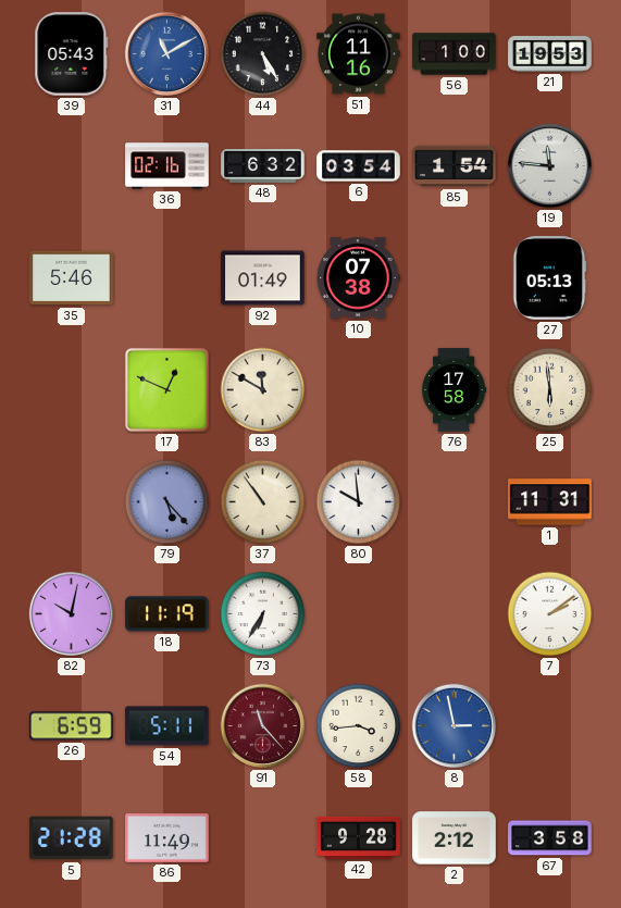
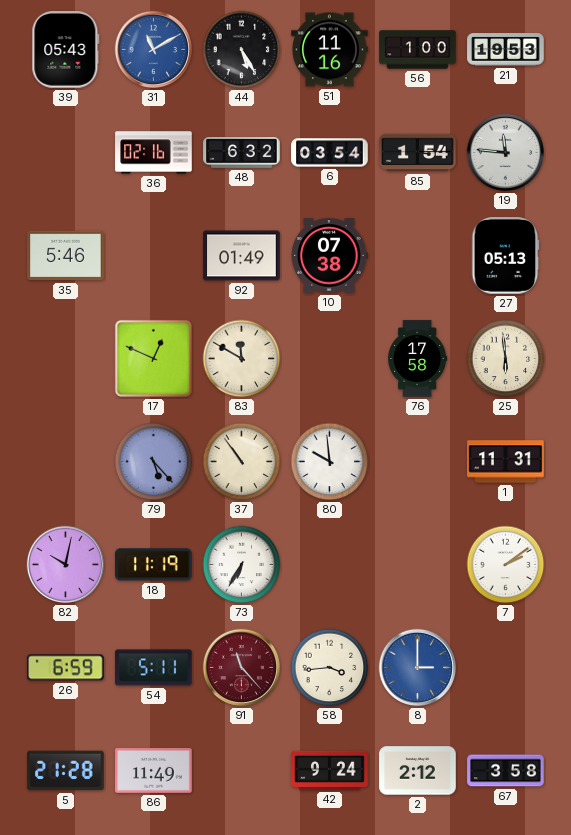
8: 2:58 -> 3:00 (418, 668)
42: 9:28 -> 9:24 (330, 770)
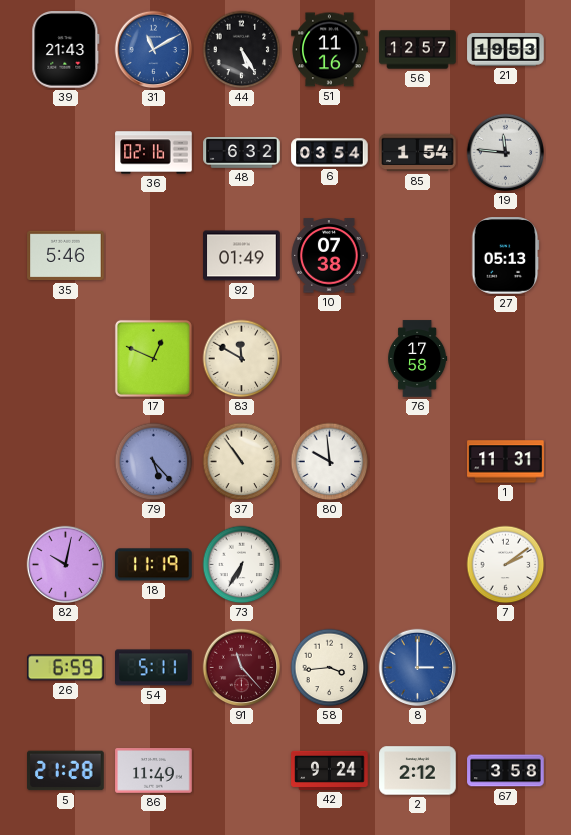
39: 05:43 -> 21:43 (66, 50)
56: 1:00 -> 12:57 (418, 50)
25: 5:59 -> none (506, 359)
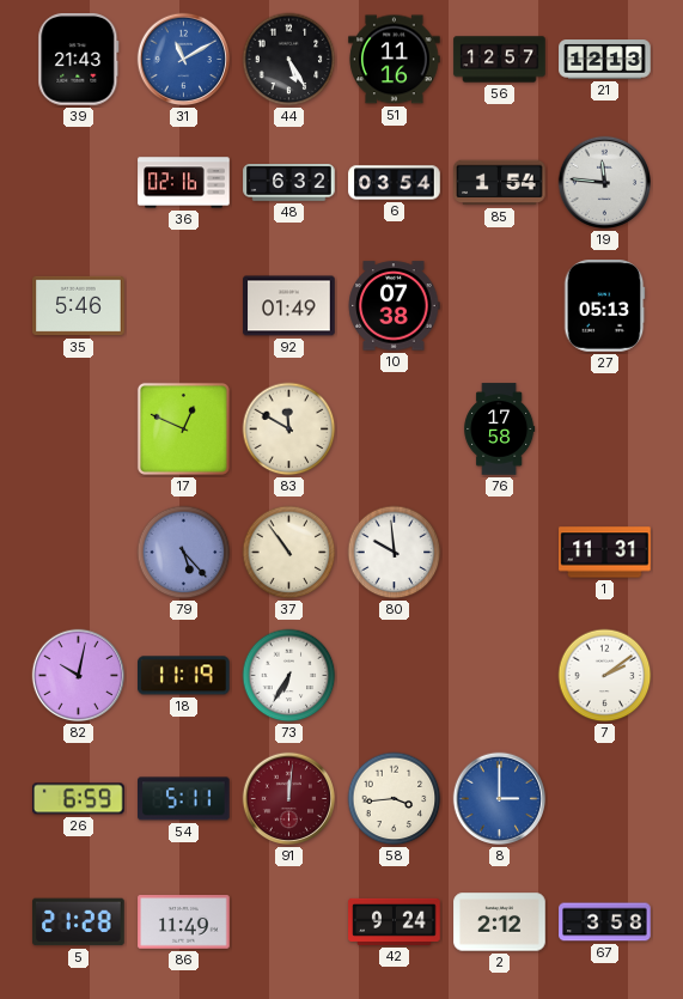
21: 19:53 -> 12:13 (605, 60)
91: 11:23 -> 12:01 (289, 799)
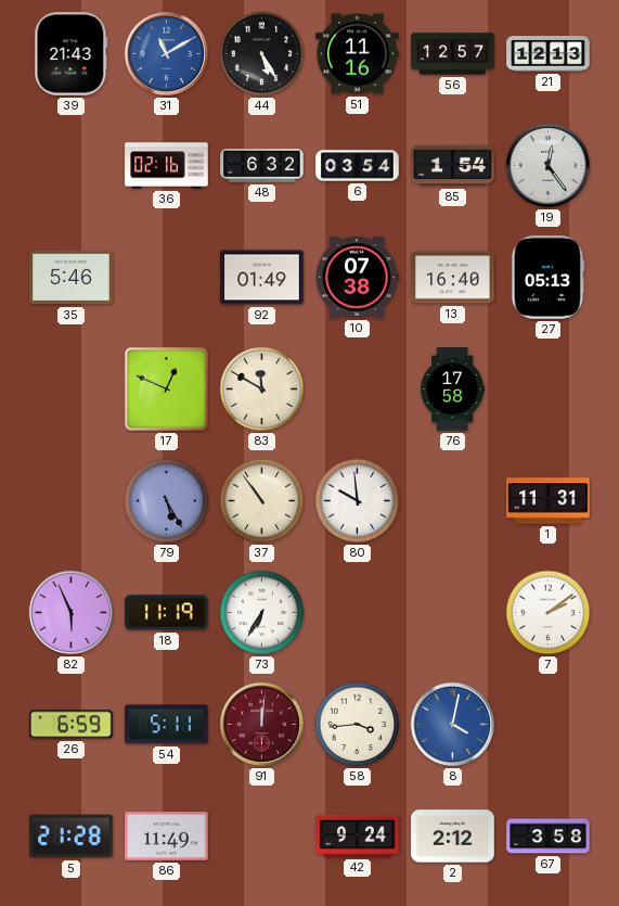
19: 11:46 -> 12:24 (549, 166)
13: none -> 16:40 (453, 278)
79: 5:23 -> 5:25 (167, 501)
82: 10:02 -> 5:56 (72, 613)
8: 3:00 -> 4:02 (453, 725)
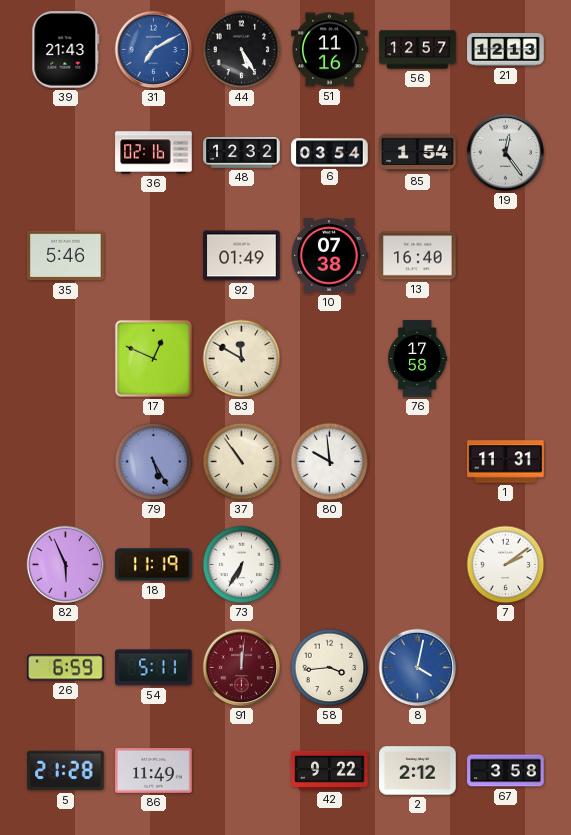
31: 11:10 -> 7:10 (154, 50)
48: 6:32 -> 12:32 (242, 153)
27: 05:13 -> none (547, 278)
42: 9:24 -> 9:22 (330, 770)
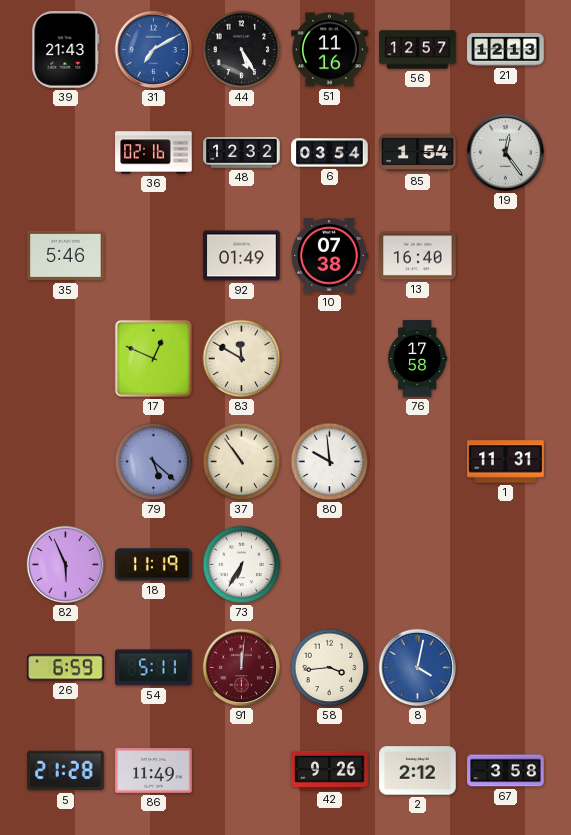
79: 5:25 -> 5:22 (154, 462)
7: 2:09 -> none (506, 565)
42: 9:22 -> 9:26 (330, 770)
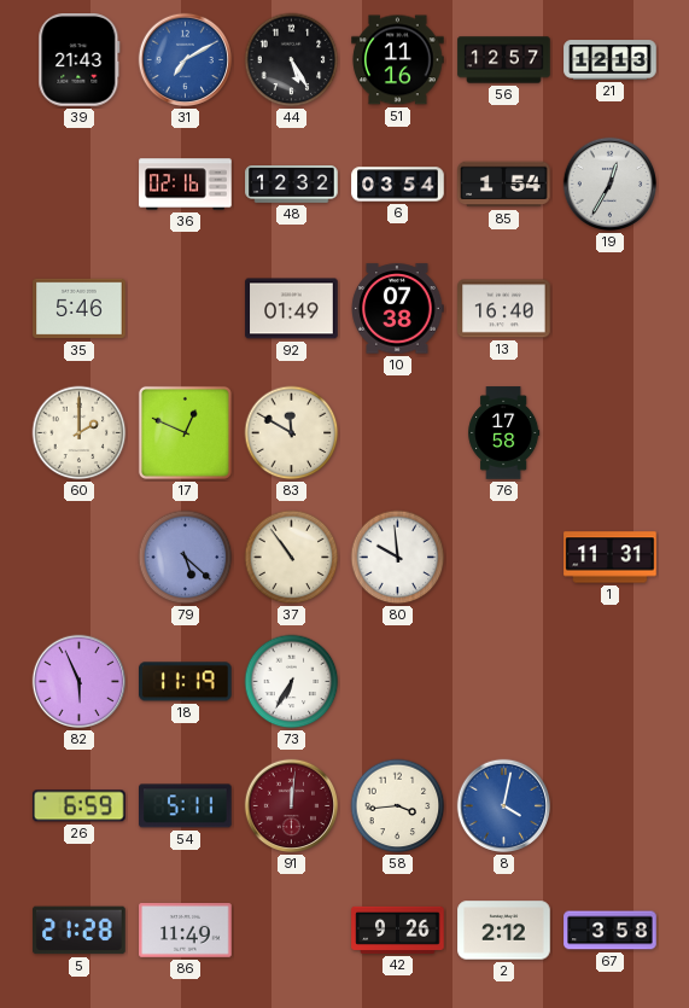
19: 12:24 -> 12:35 (611, 185)
60: none -> 2:00 (80, 433)
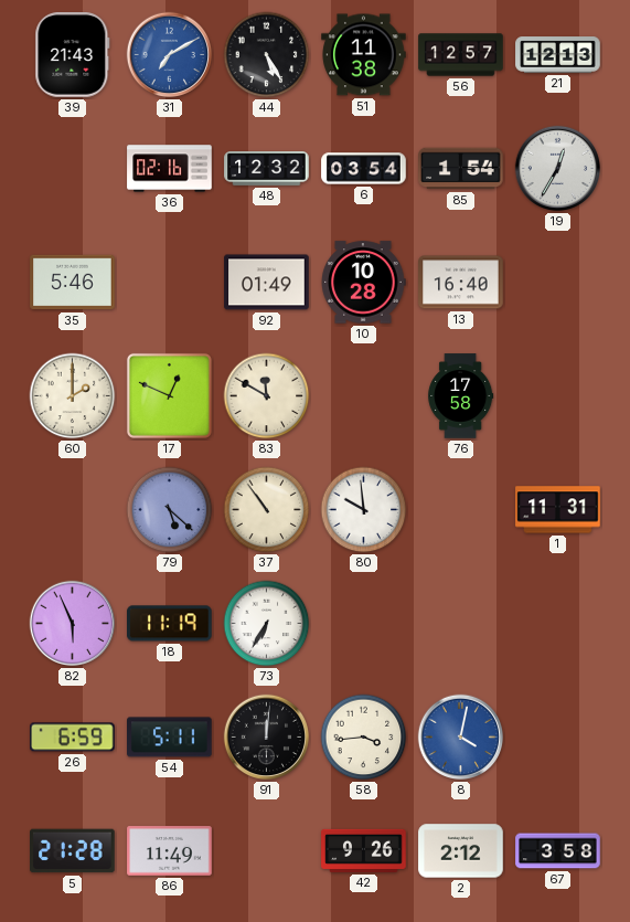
51: 11:16 -> 11:38 (364, 55)
10: 07:38 -> 10:28 (363, 283)
91 dial: burgundy -> black (267, 738)
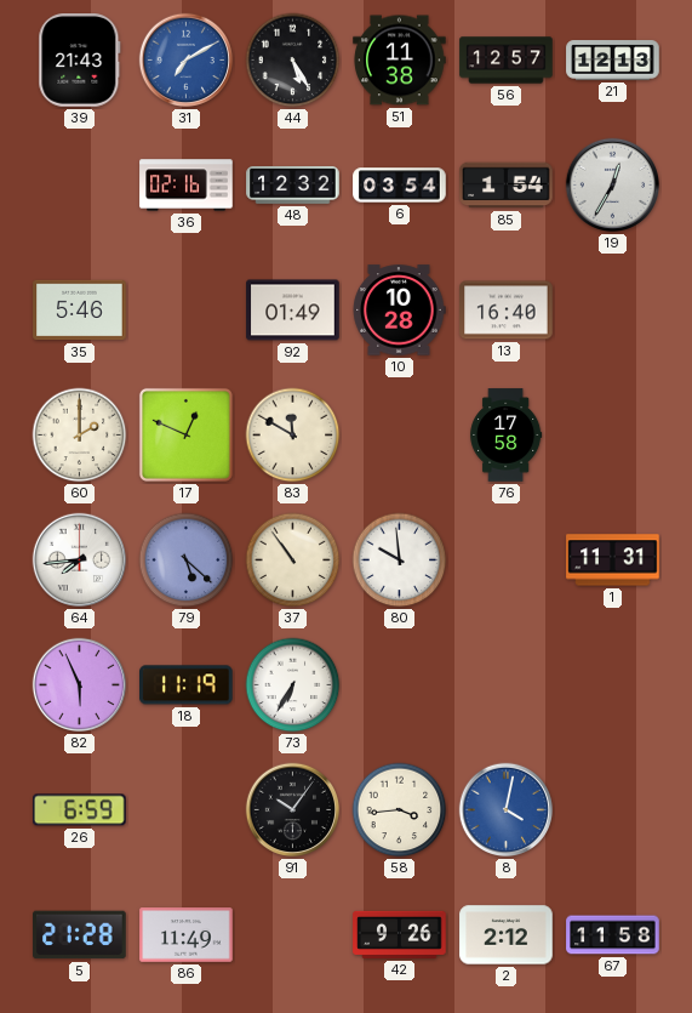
64: none -> 7:44 (80, 560)
54: 5:11 -> none (170, 738)
91: 12:01 -> 10:06 (293, 810)
67: 3:58 -> 11:58 (613, 935)
